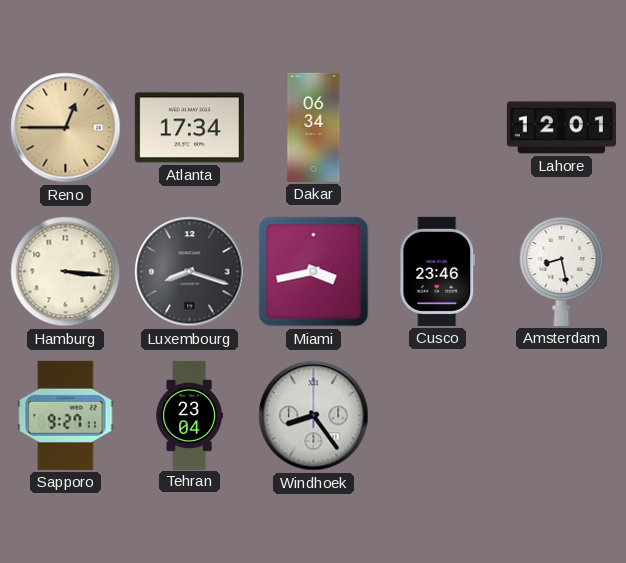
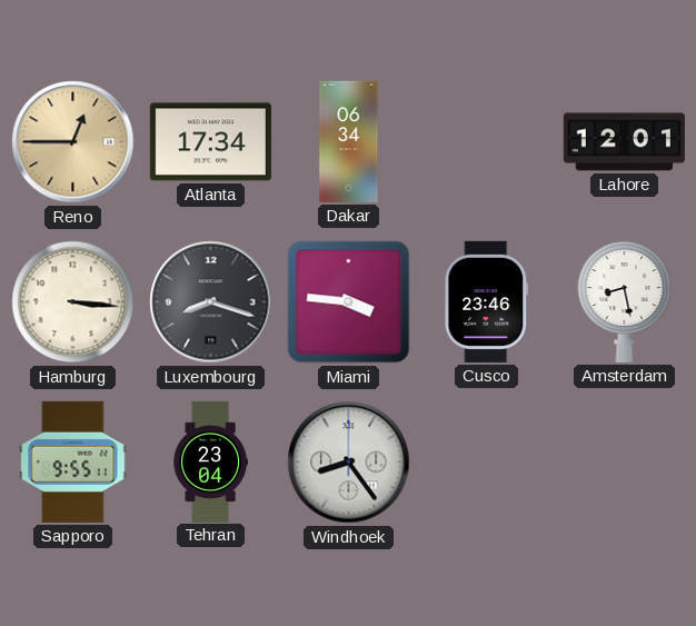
Miami: 3:43 -> 3:46 (349, 302)
Sapporo: 9:27 -> 9:55 (73, 461)
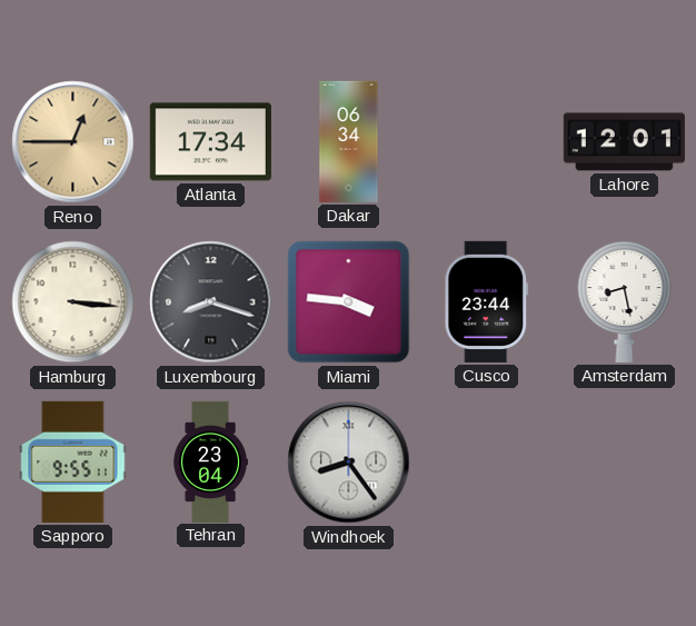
Cusco: 23:46 -> 23:44 (487, 301)
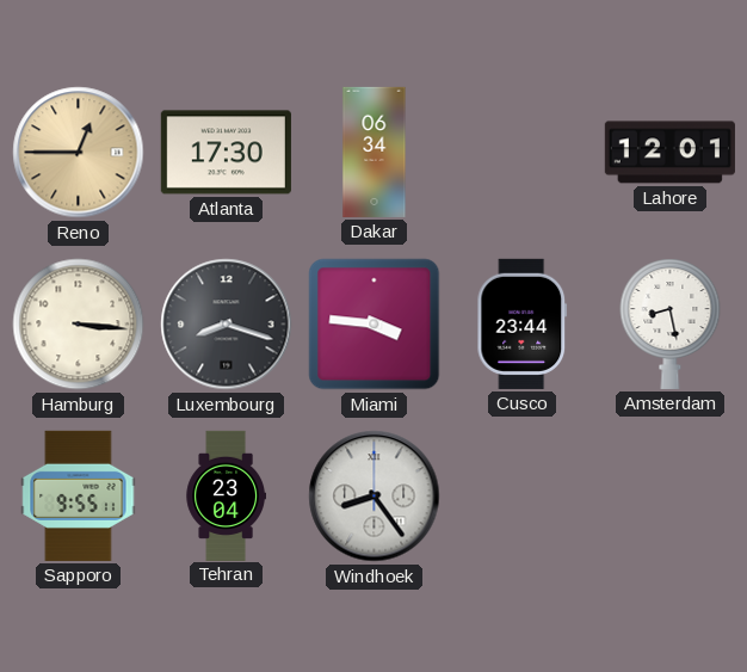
Atlanta: 17:34 -> 17:30 (226, 153)
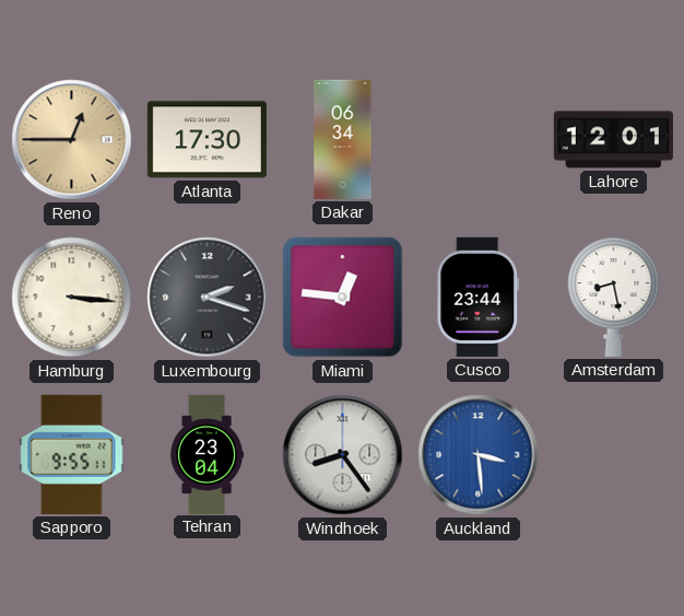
Luxembourg: 8:18 -> 2:18 (208, 298)
Miami: 3:46 -> 12:46 (343, 298)
Auckland: none -> 3:29 (479, 455)
